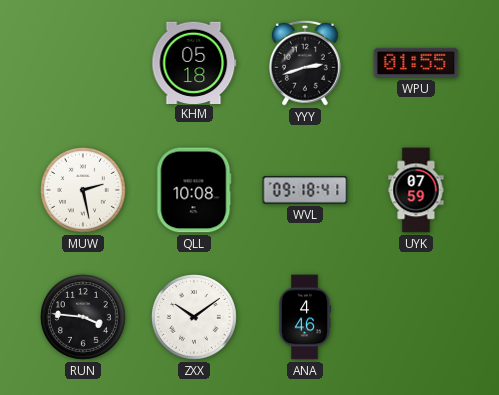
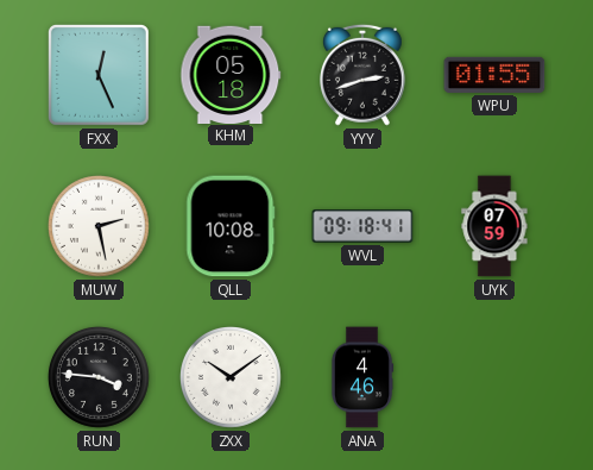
FXX: none -> 12:26 (99, 75)
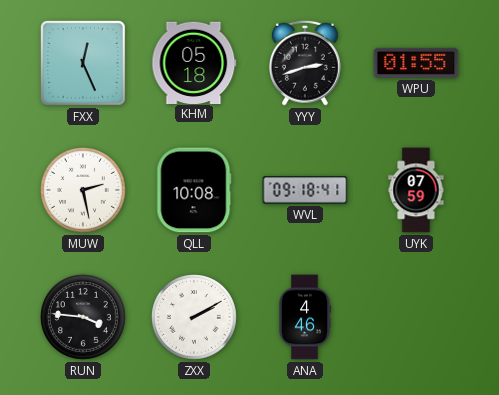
ZXX: 10:09 -> 2:10 (195, 318)
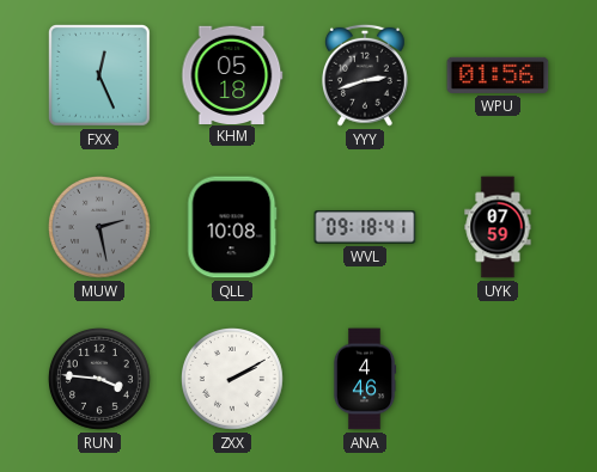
WPU: 01:55 -> 01:56 (498, 75)
MUW dial: white -> grey (100, 228)
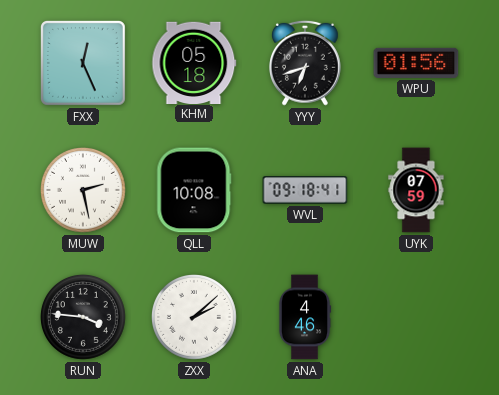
YYY: 2:42 -> 6:42 (306, 63)
MUW dial: grey -> white (84, 191)
ZXX: 2:10 -> 2:08 (195, 318)
